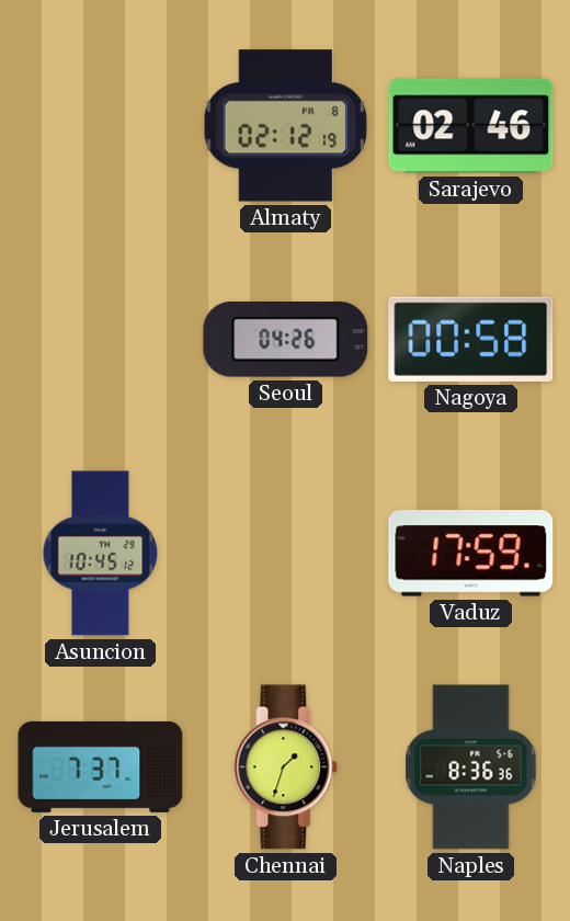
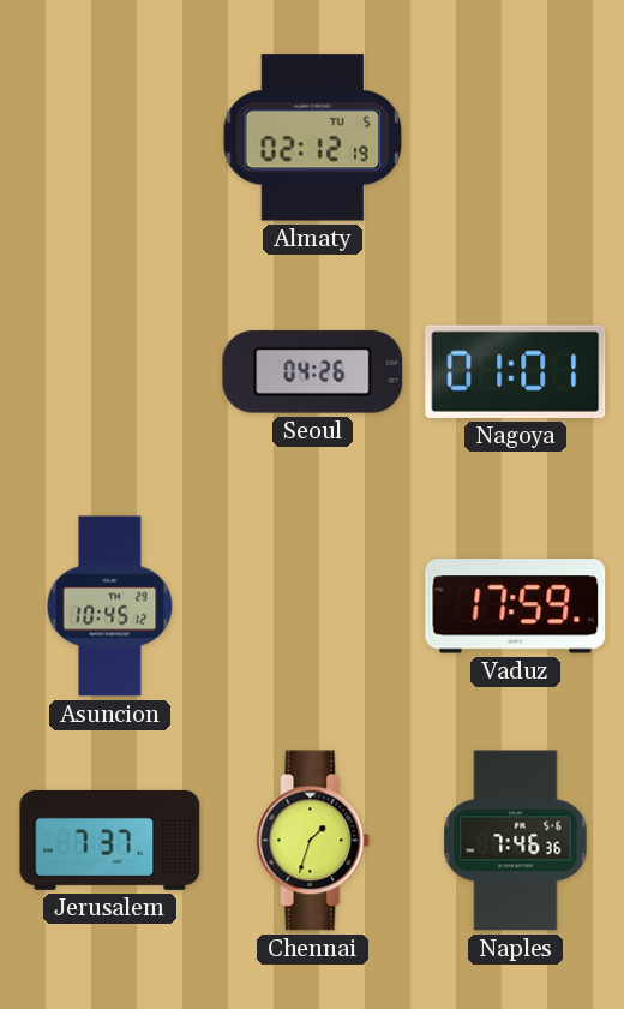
Almaty date: FR 8 -> TU 5 (312, 138)
Sarajevo: 02:46 -> none (471, 126)
Nagoya: 00:58 -> 01:01 (516, 371)
Naples: 8:36 -> 7:46 (516, 841)
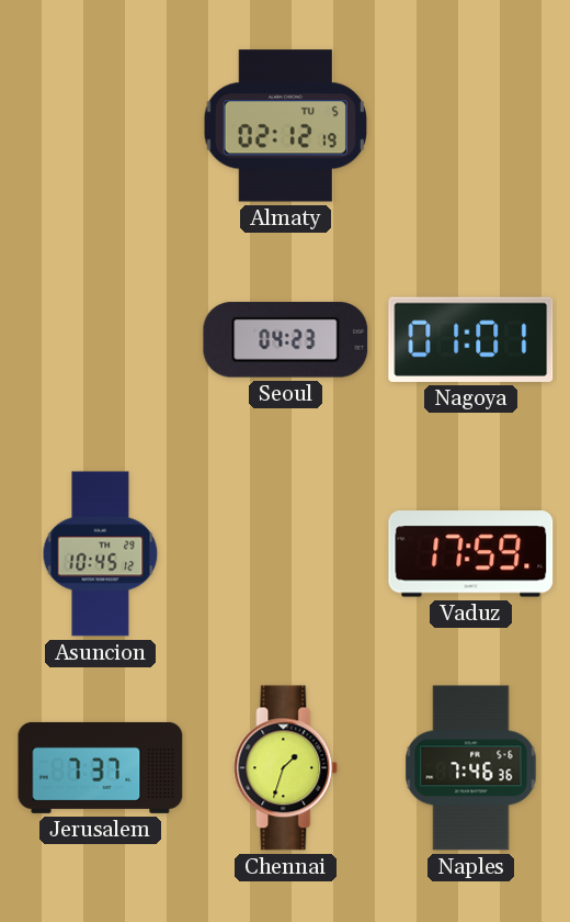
Seoul: 04:26 -> 04:23 (286, 340)
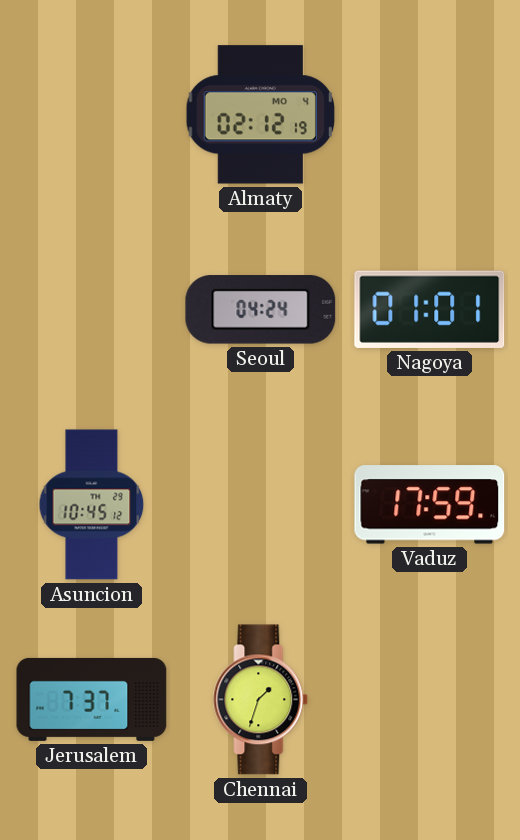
Almaty date: TU 5 -> MO 4 (260, 115)
Seoul: 04:23 -> 04:24 (261, 310)
Naples: 7:46 -> none (471, 768)
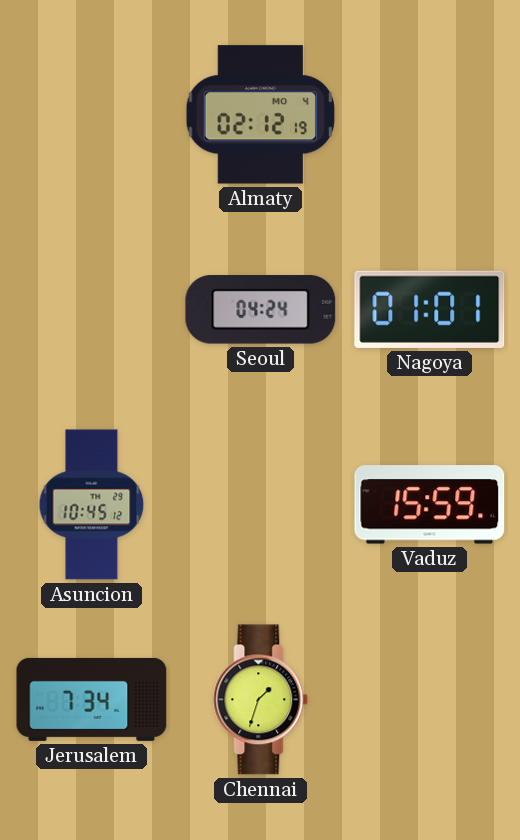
Vaduz: 17:59 -> 15:59 (430, 505)
Jerusalem: 7:37 -> 7:34 (92, 699)
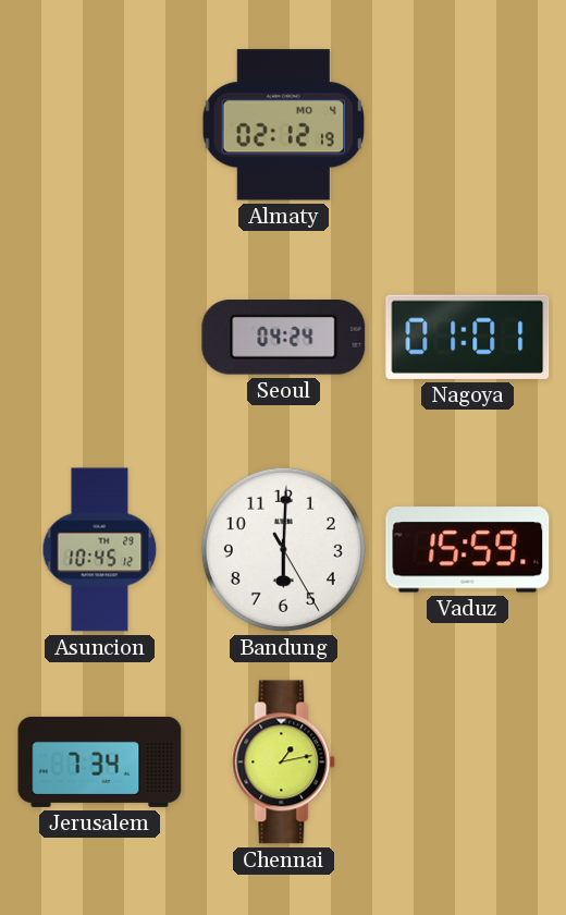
Bandung: none -> 6:00 (283, 549)
Chennai: 1:33 -> 1:13 (284, 762)
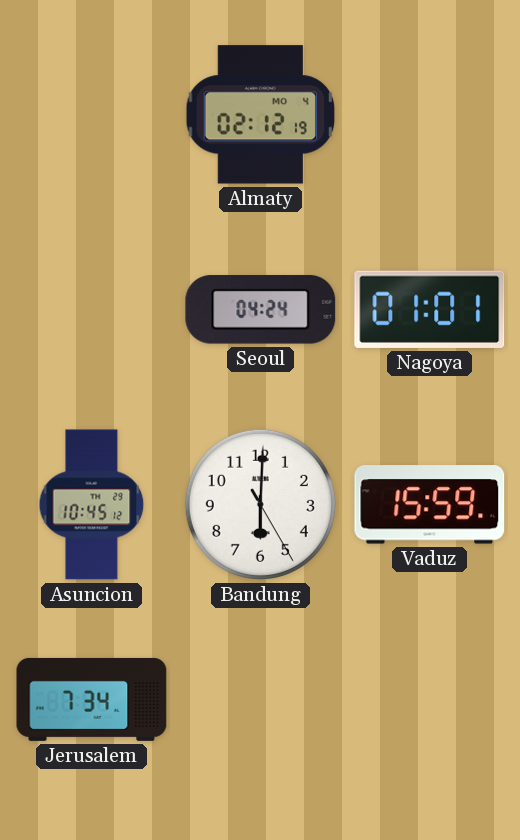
Chennai: 1:13 -> none (284, 762)
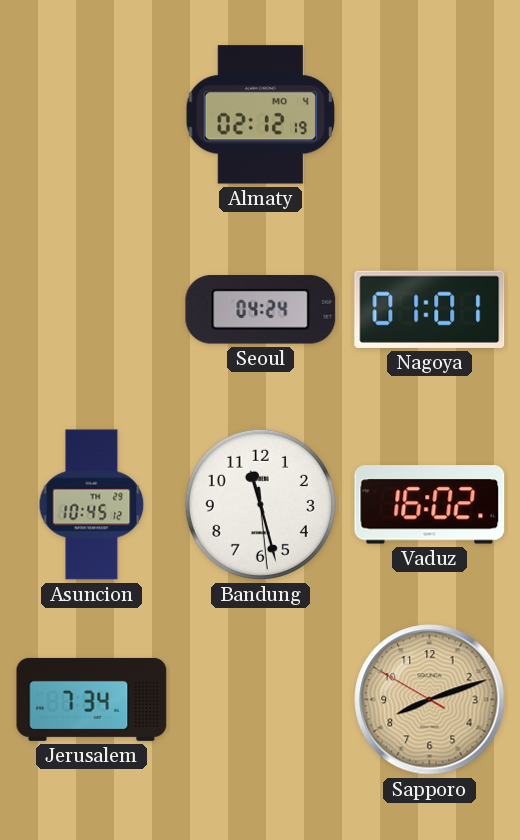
Bandung: 6:00 -> 11:27 (260, 504)
Vaduz: 15:59 -> 16:02 (430, 505)
Sapporo: none -> 8:11 (430, 700)
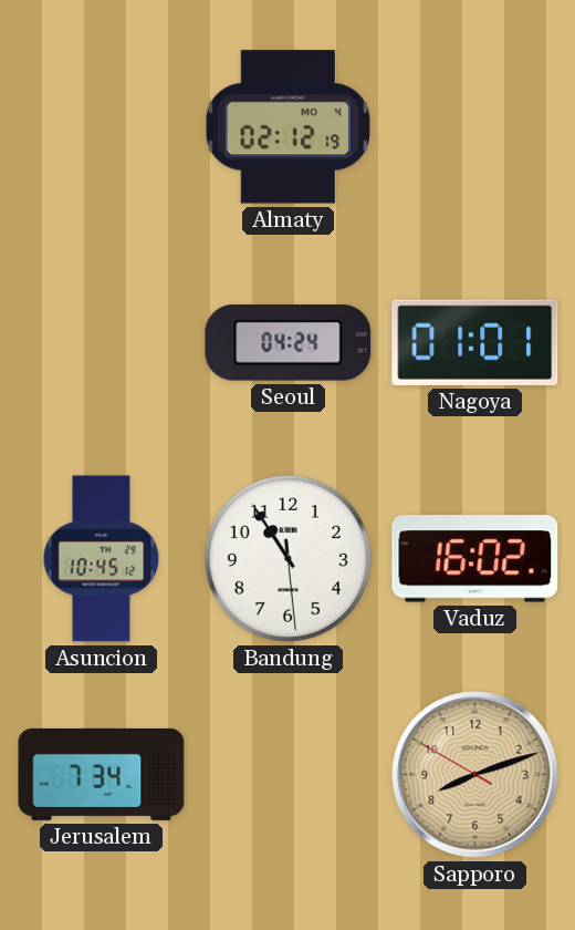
Bandung: 11:27 -> 10:54 (287, 558)
